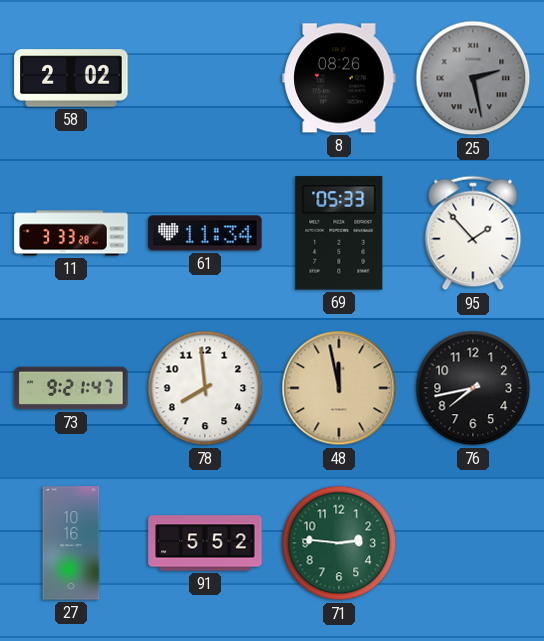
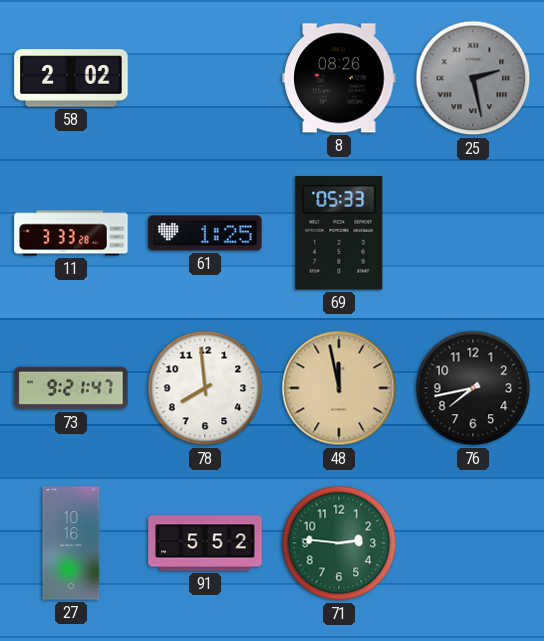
61: 11:34 -> 1:25 (205, 233)
95: 1:53 -> none (473, 233)
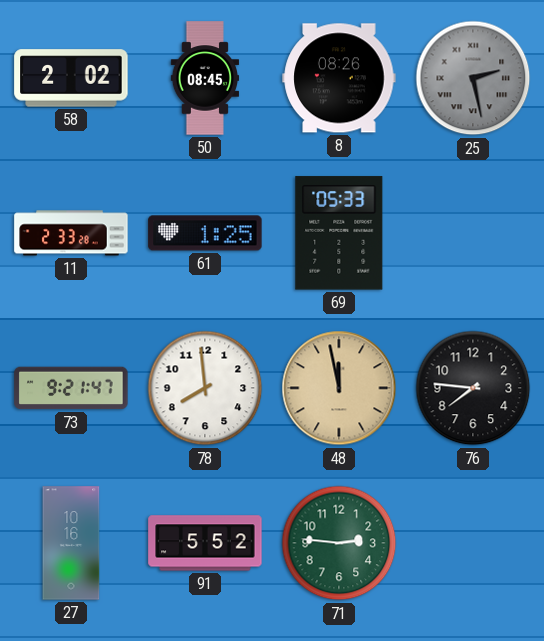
50: none -> 08:45 (205, 78)
11: 3:33 -> 2:33 (71, 233)
76: 7:43 -> 7:46 (473, 388)
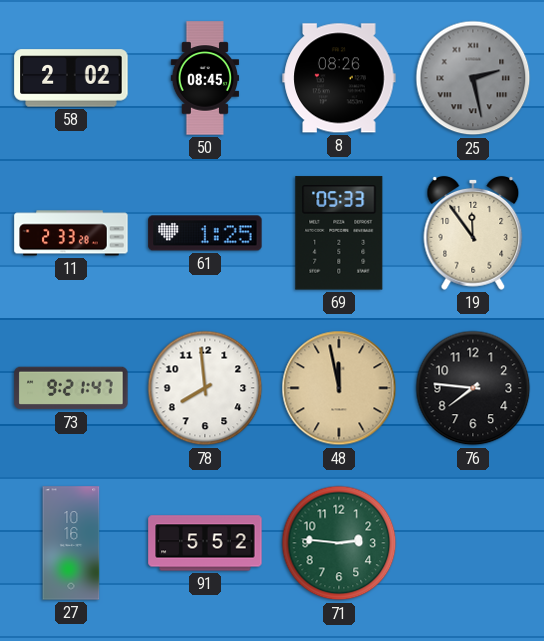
19: none -> 11:54 (473, 233)
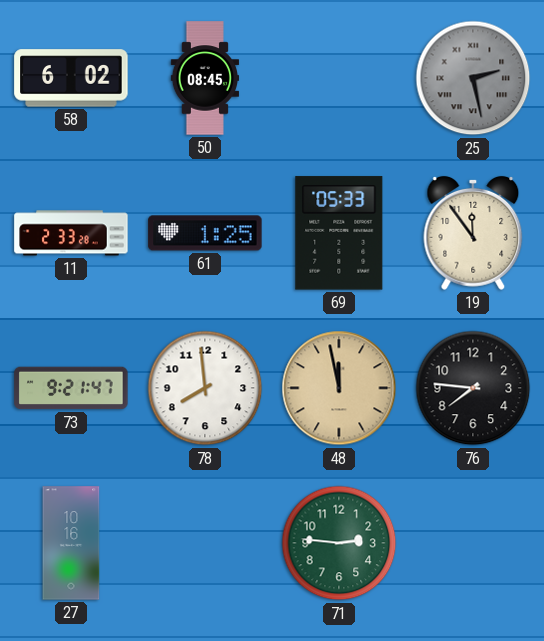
58: 2:02 -> 6:02 (71, 78)
8: 08:26 -> none (339, 78)
91: 5:52 -> none (205, 543)
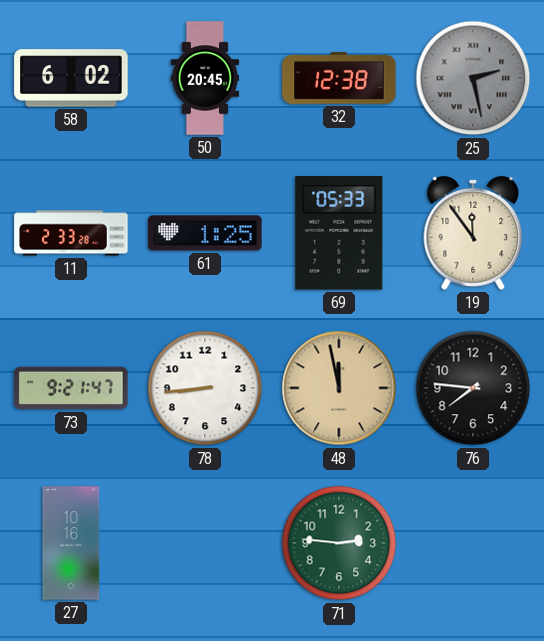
50: 08:45 -> 20:45 (205, 78)
32: none -> 12:38 (339, 79)
78: 7:59 -> 8:44 (205, 388)
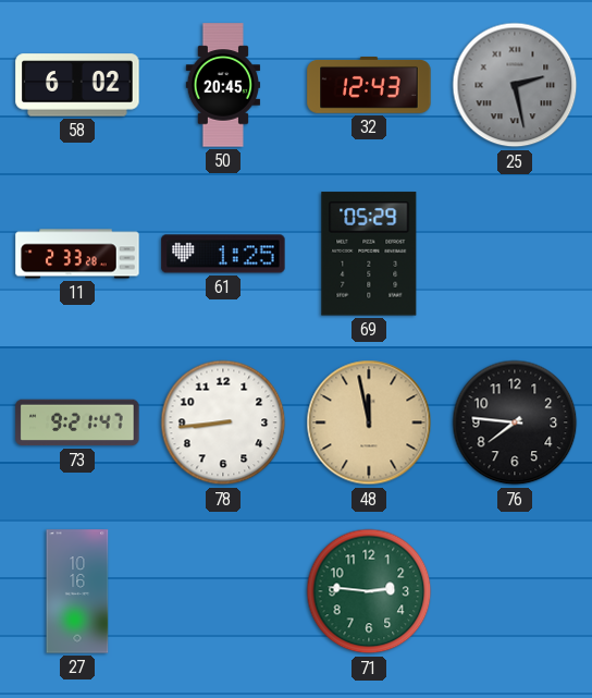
32: 12:38 -> 12:43 (369, 86)
69: 05:33 -> 05:29 (369, 254)
19: 11:54 -> none (473, 233)
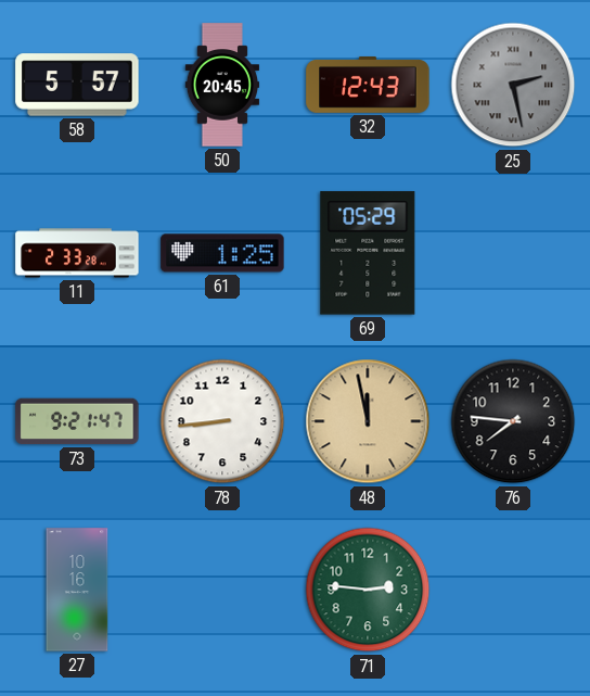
58: 6:02 -> 5:57 (77, 85)
